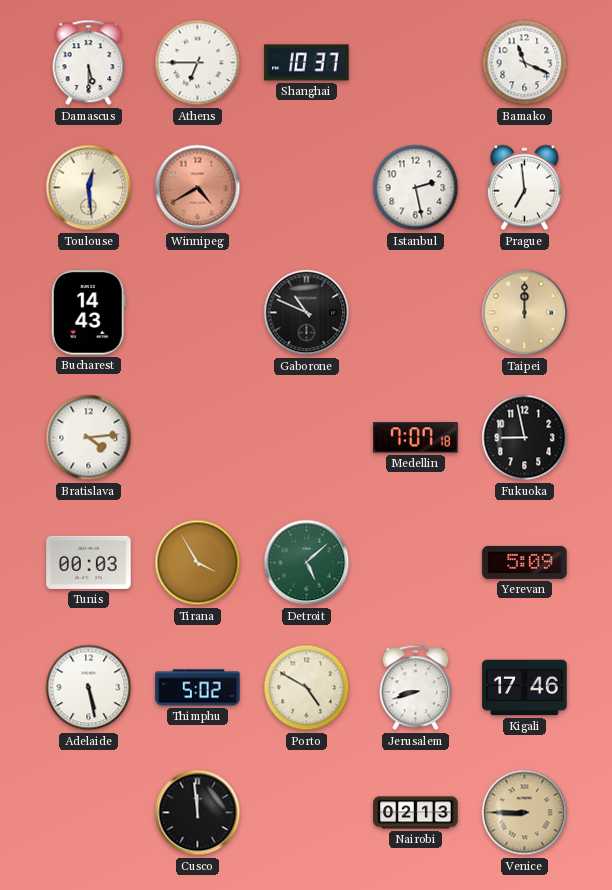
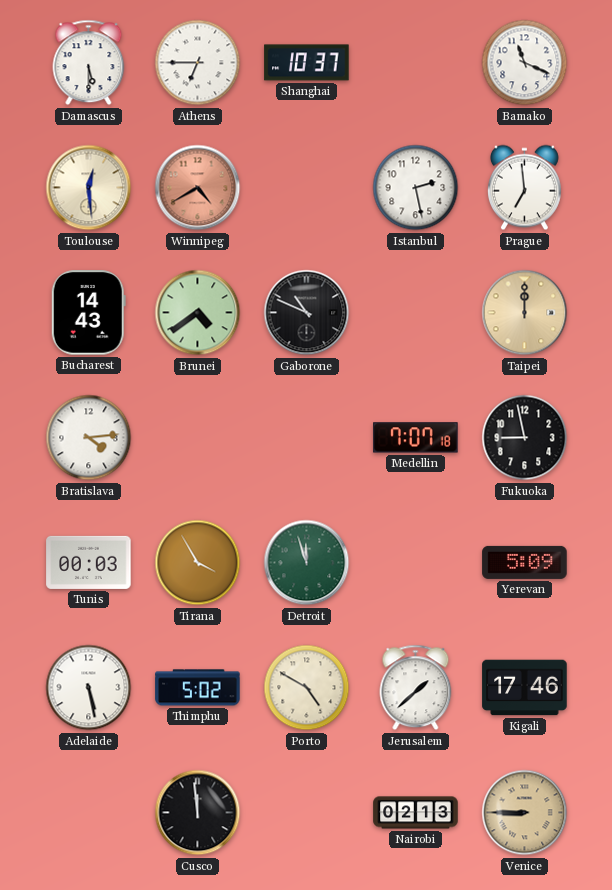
Brunei: none -> 4:39 (198, 313)
Detroit: 5:08 -> 11:57 (307, 563)
Jerusalem: 8:42 -> 1:38 (416, 688)
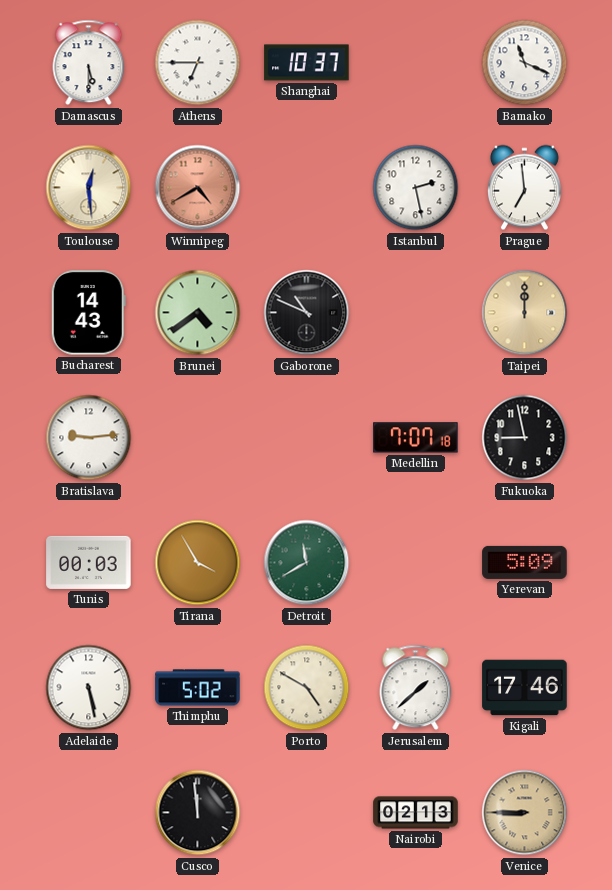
Bratislava: 4:14 -> 9:14 (89, 438)
Detroit: 11:57 -> 11:40 (307, 563)
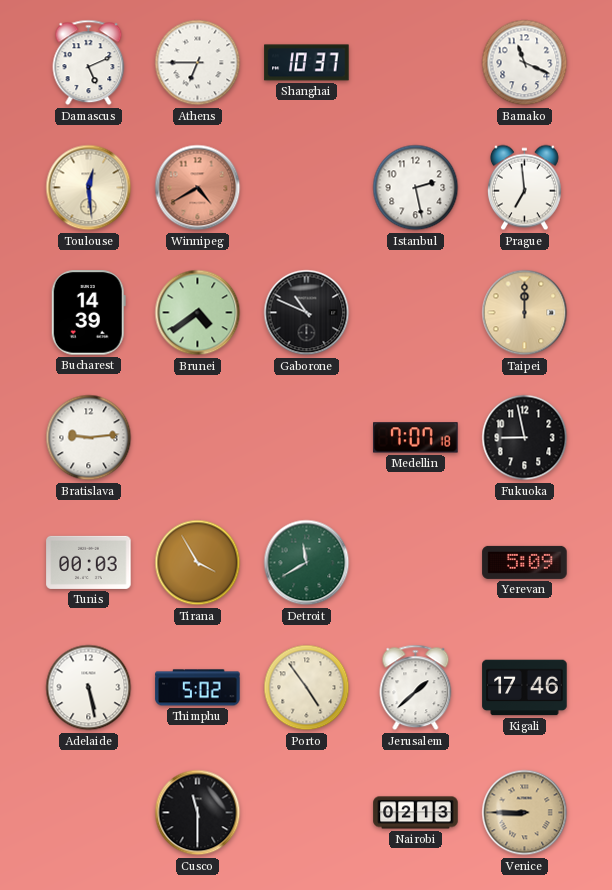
Damascus: 5:30 -> 5:11 (89, 63)
Bucharest: 14:43 -> 14:39 (88, 313)
Porto: 4:50 -> 4:54 (307, 688)
Cusco: 11:59 -> 11:30 (198, 813)
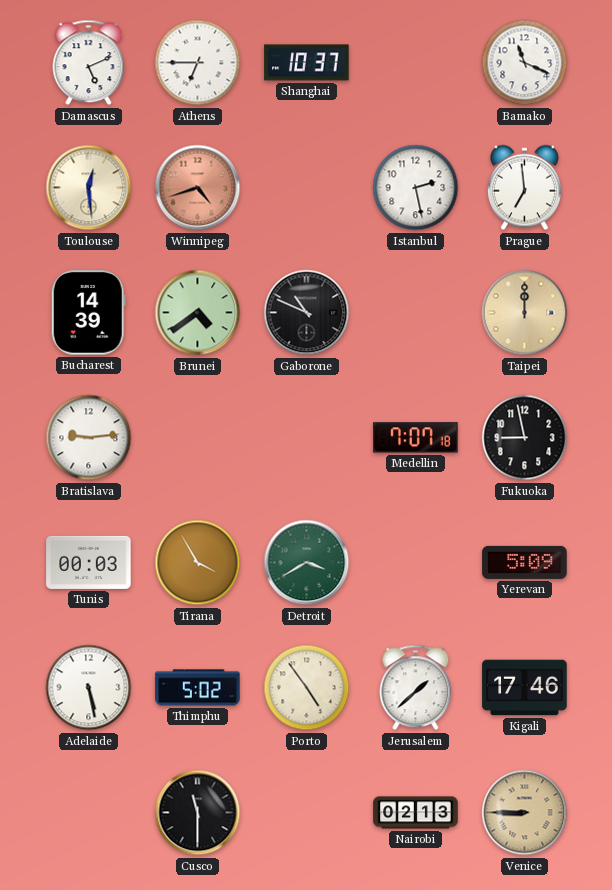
Winnipeg: 4:40 -> 4:42 (198, 188)
Detroit: 11:40 -> 3:40 (307, 563)
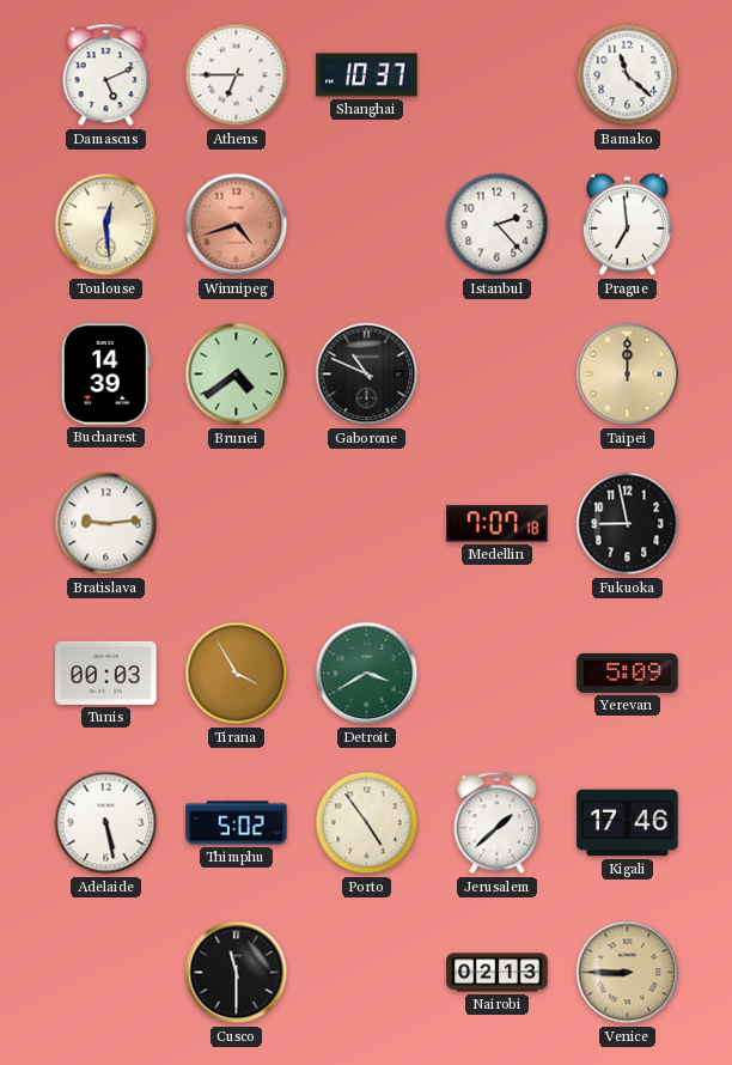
Bamako: 11:19 -> 11:22 (628, 75)
Istanbul: 2:28 -> 2:23 (498, 225)
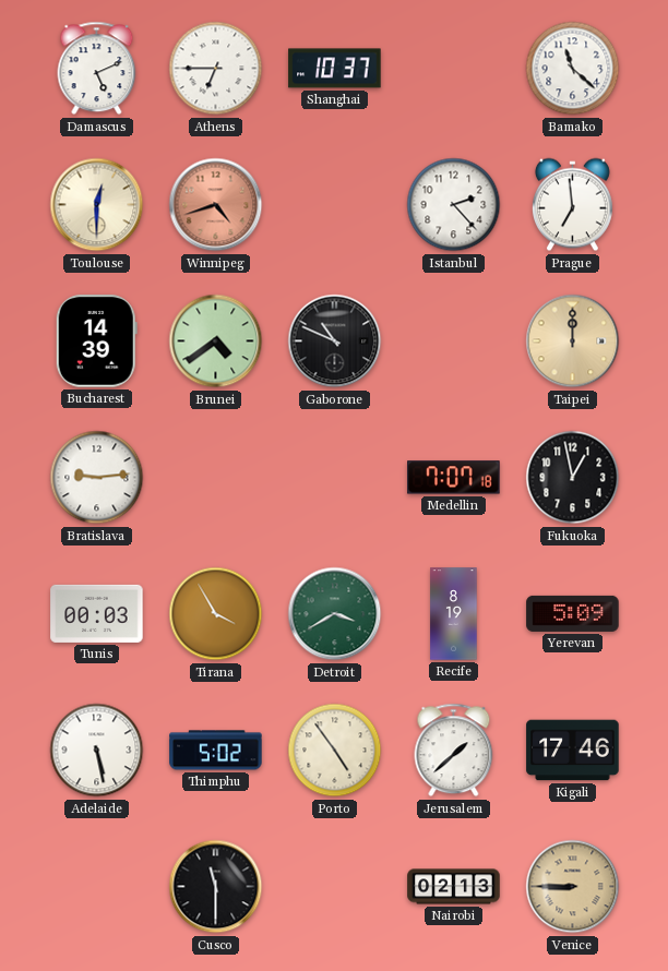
Toulouse: 12:29 -> 12:30 (97, 205)
Fukuoka: 8:58 -> 12:58 (573, 478)
Recife: none -> 8:19 (454, 614)
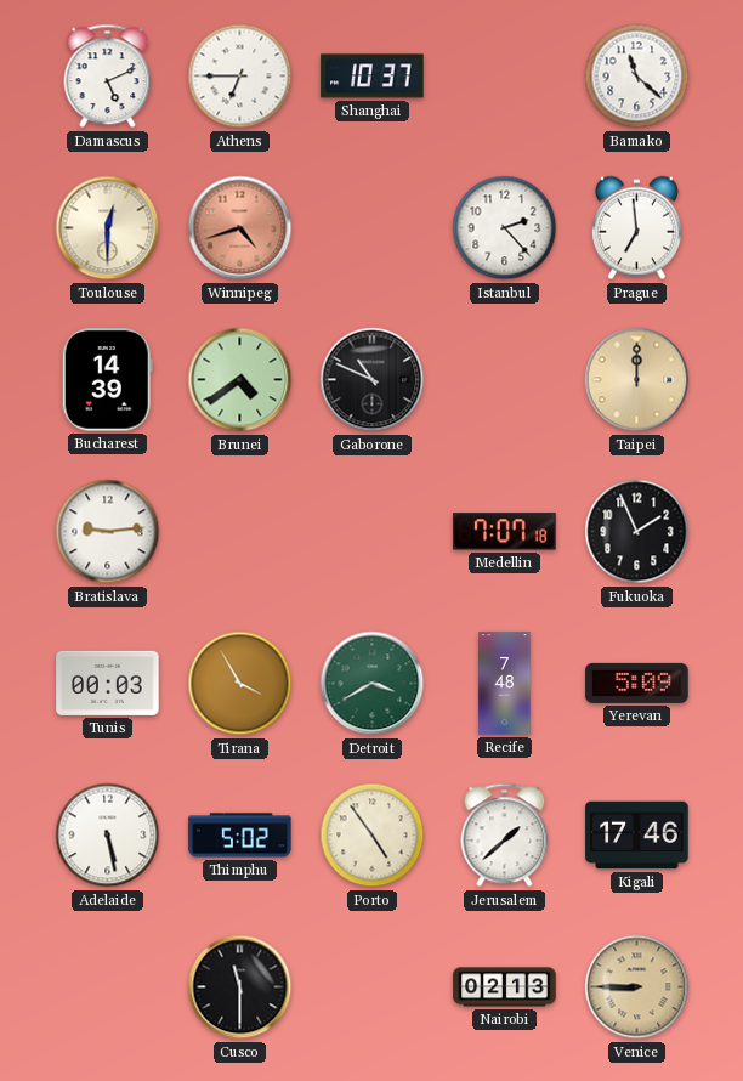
Fukuoka: 12:58 -> 1:56 (637, 532)
Recife: 8:19 -> 7:48 (505, 684)
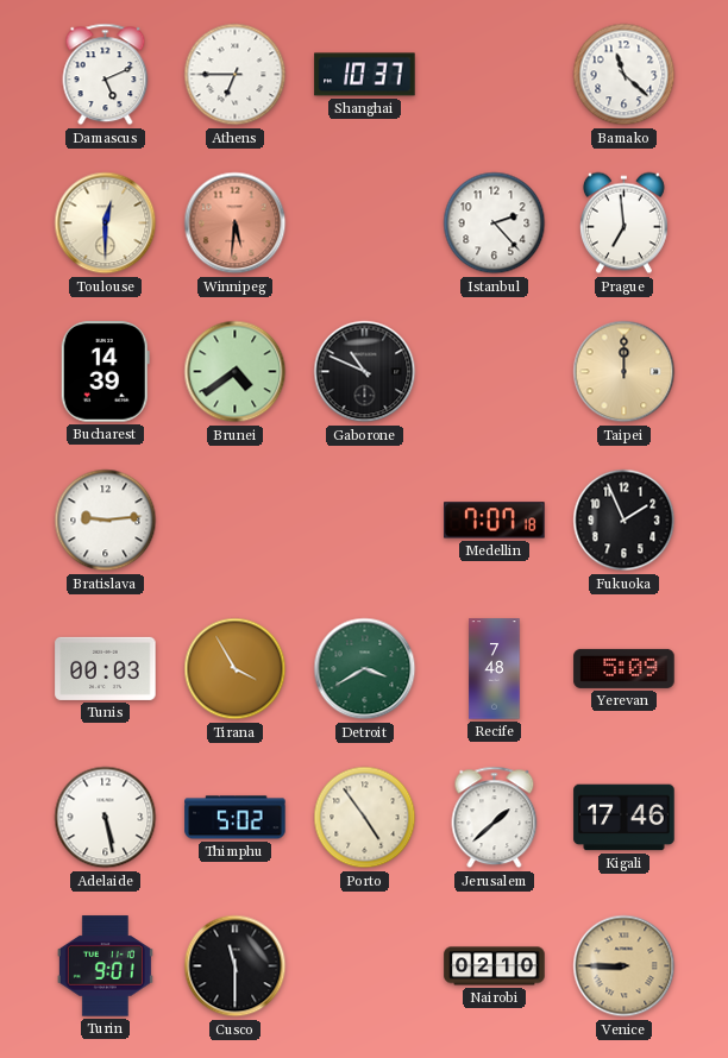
Winnipeg: 4:42 -> 5:31 (236, 223)
Turin: none -> 9:01 (105, 966)
Nairobi: 02:13 -> 02:10 (495, 966)
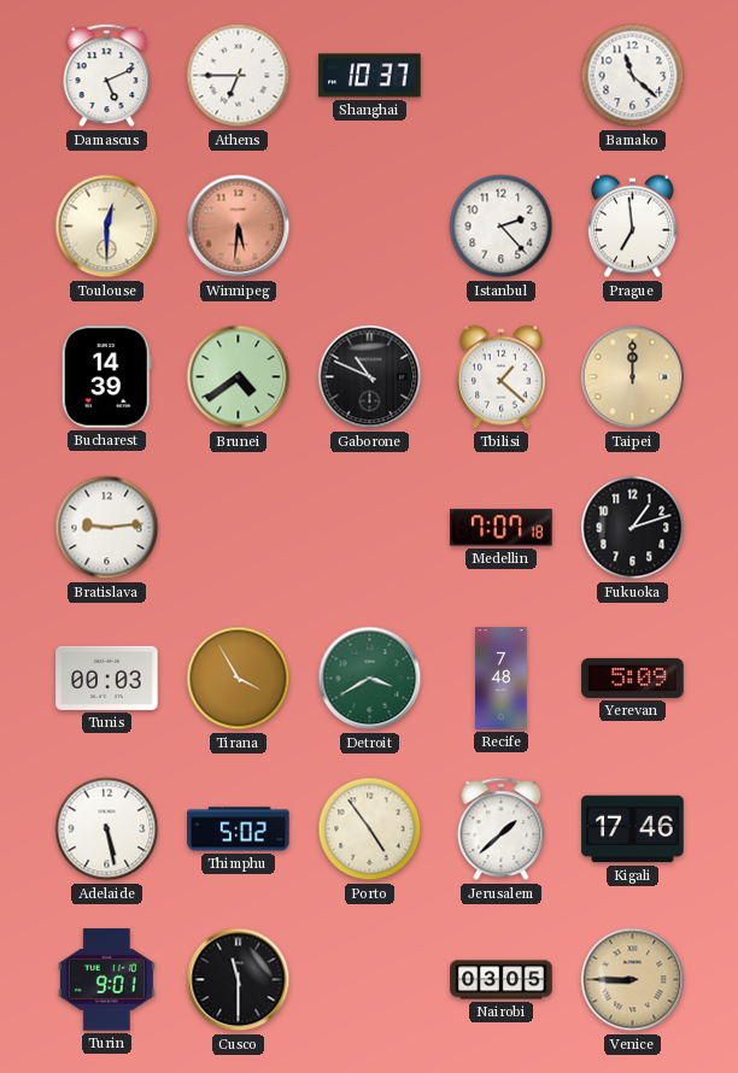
Tbilisi: none -> 1:22 (500, 377)
Fukuoka: 1:56 -> 1:12 (633, 528)
Nairobi: 02:10 -> 03:05 (502, 980)
